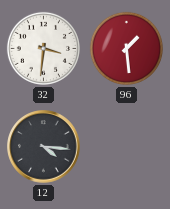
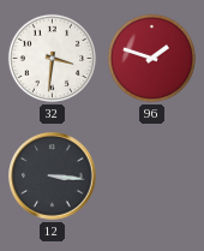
96: 1:29 -> 1:48 (151, 58)
12: 4:16 -> 3:16 (53, 177)
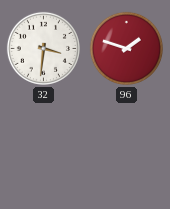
12: 3:16 -> none (53, 177)
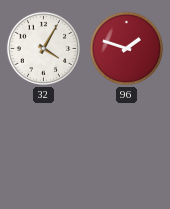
32: 3:31 -> 4:05 (43, 48)
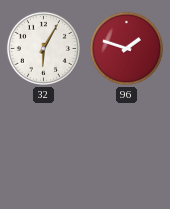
32: 4:05 -> 6:05 (43, 48)
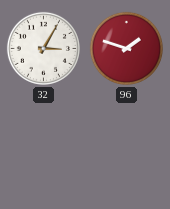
32: 6:05 -> 3:05 (43, 48)
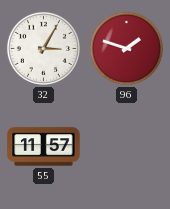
55: none -> 11:57 (44, 147)
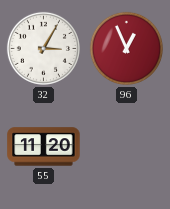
96: 1:48 -> 12:56 (126, 48)
55: 11:57 -> 11:20 (44, 147)
